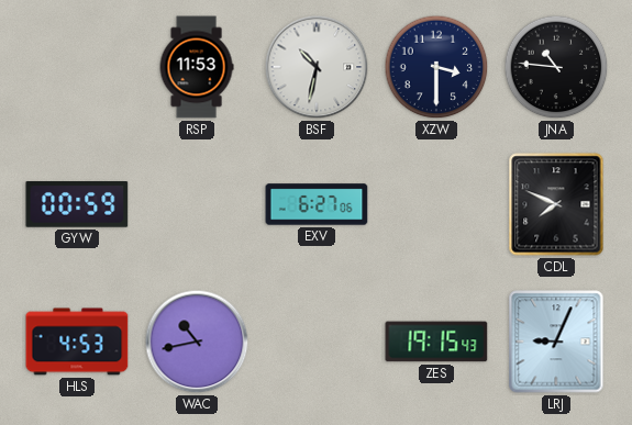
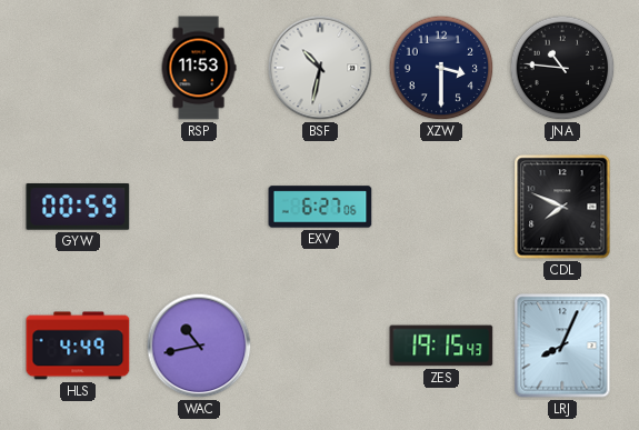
HLS: 4:53 -> 4:49 (78, 346)
LRJ: 9:04 -> 8:04 (562, 346)
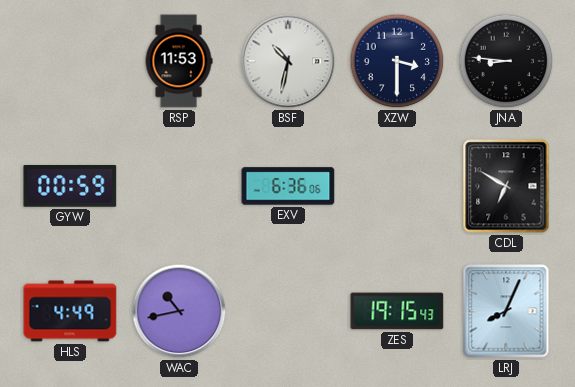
JNA: 10:46 -> 8:46 (506, 61)
EXV: 6:27 -> 6:36 (288, 186)
CDL: 7:49 -> 6:50 (506, 186)
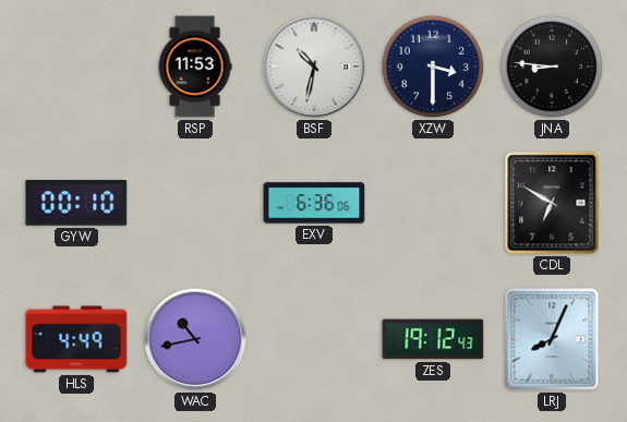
GYW: 00:59 -> 00:10 (76, 204)
ZES: 19:15 -> 19:12 (433, 339)
